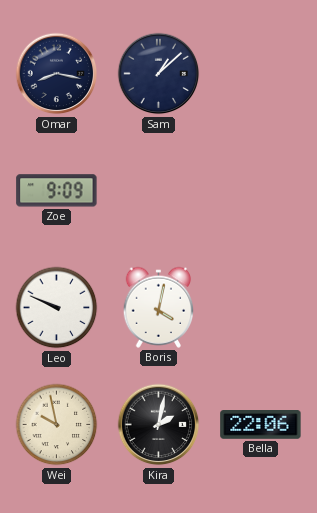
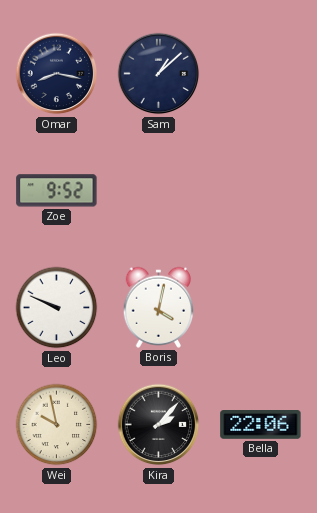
Zoe: 9:09 -> 9:52 (57, 191)
Kira: 2:02 -> 2:07 (159, 425)
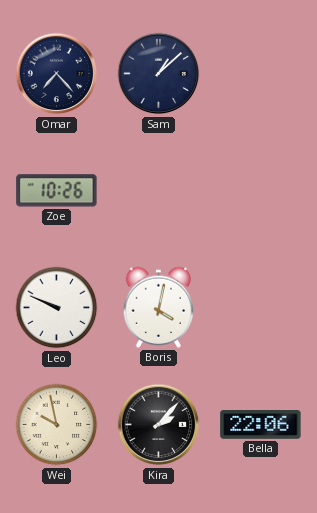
Omar: 8:17 -> 7:23 (57, 74)
Zoe: 9:52 -> 10:26 (57, 191)
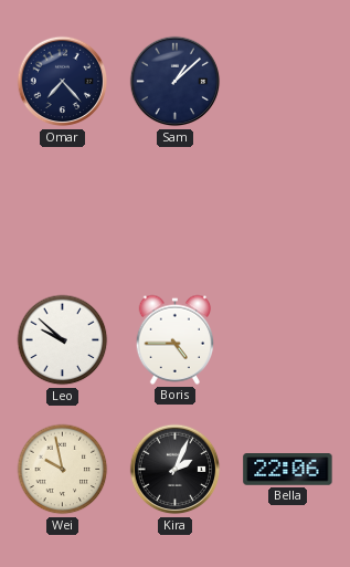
Zoe: 10:26 -> none (57, 191)
Leo: 9:49 -> 9:52 (63, 340)
Boris: 4:02 -> 4:45 (176, 339)
Kira: 2:07 -> 2:04 (176, 470)
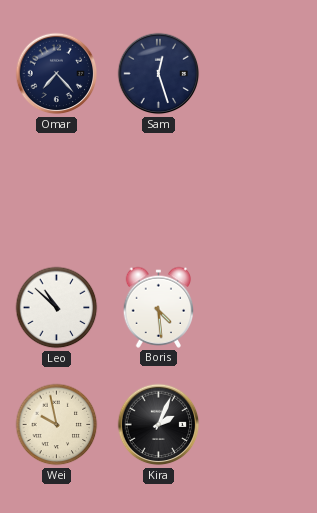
Sam: 1:08 -> 12:27 (159, 74)
Leo: 9:52 -> 10:52 (57, 308)
Boris: 4:45 -> 4:29 (159, 307)
Bella: 22:06 -> none (288, 470)
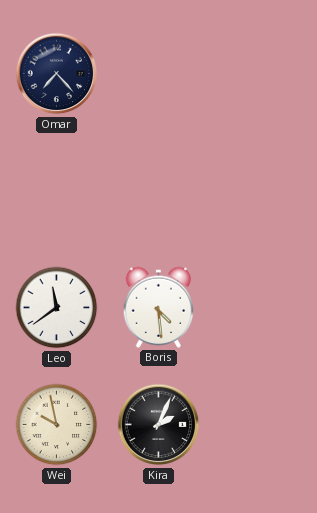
Sam: 12:27 -> none (159, 74)
Leo: 10:52 -> 11:39 (57, 308)
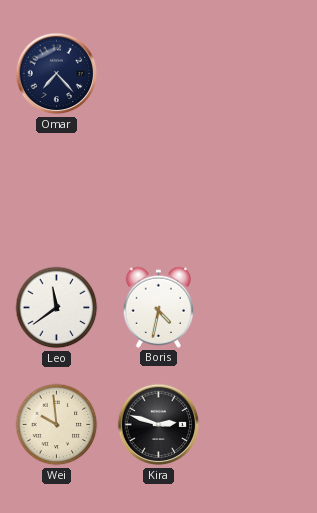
Boris: 4:29 -> 4:32 (159, 307)
Wei: 9:58 -> 9:59 (57, 425)
Kira: 2:04 -> 2:48 (159, 425)
